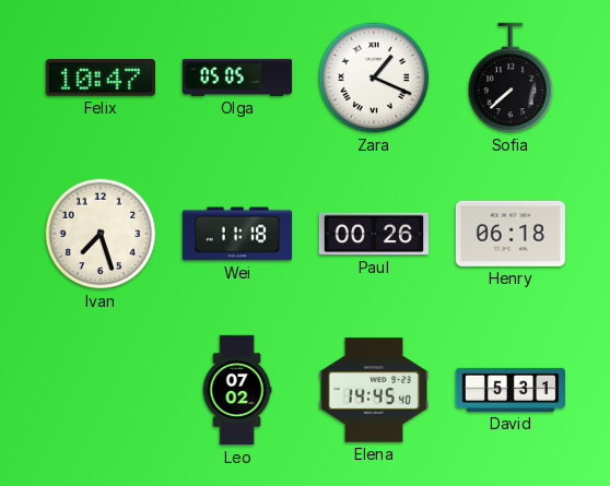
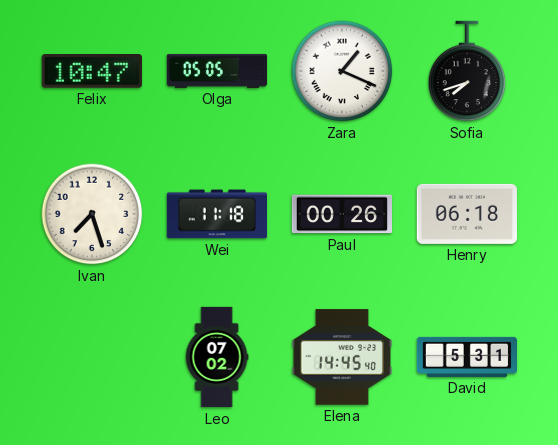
Sofia: 7:38 -> 7:42 (467, 71)
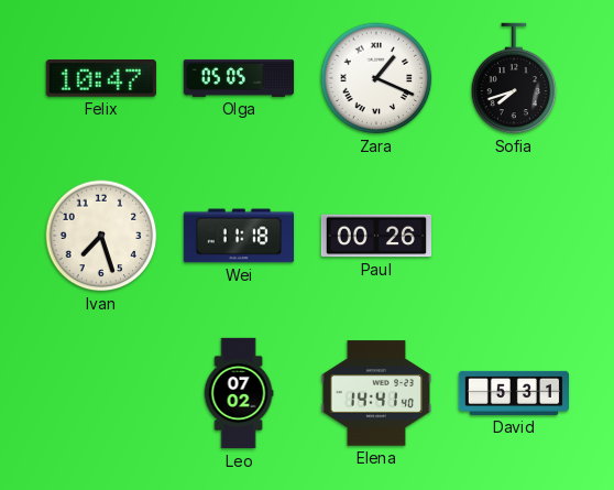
Henry: 06:18 -> none (467, 214)
Elena: 14:45 -> 14:41 (375, 393)
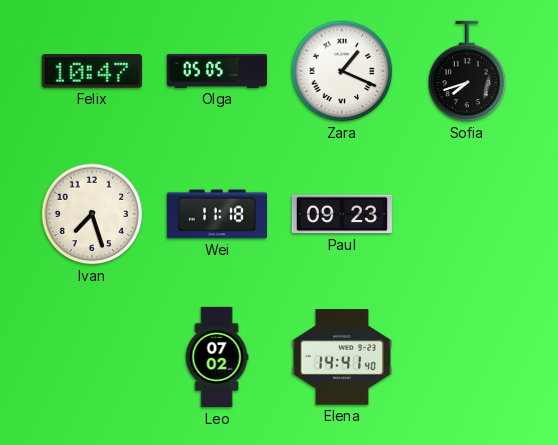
Paul: 00:26 -> 09:23 (341, 214)
David: 5:31 -> none (513, 393)
